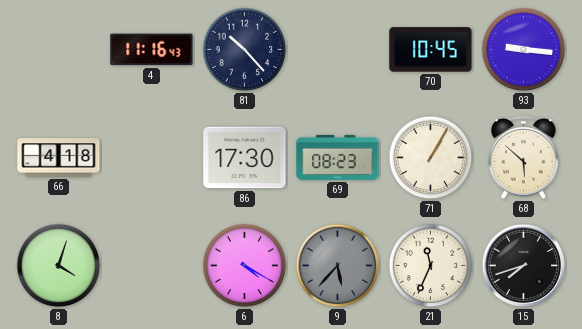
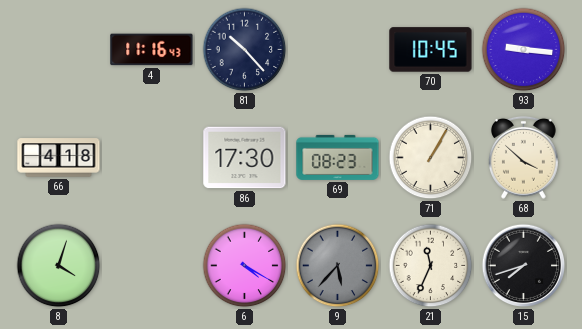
68: 5:52 -> 3:52 (523, 157)
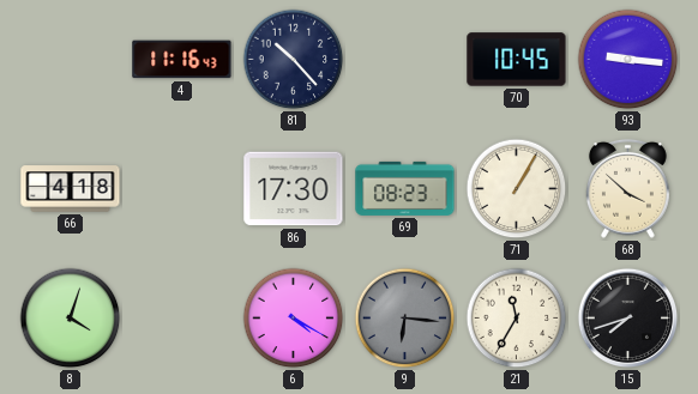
9: 5:37 -> 6:16 (405, 319)
21: 11:34 -> 11:35 (517, 319)
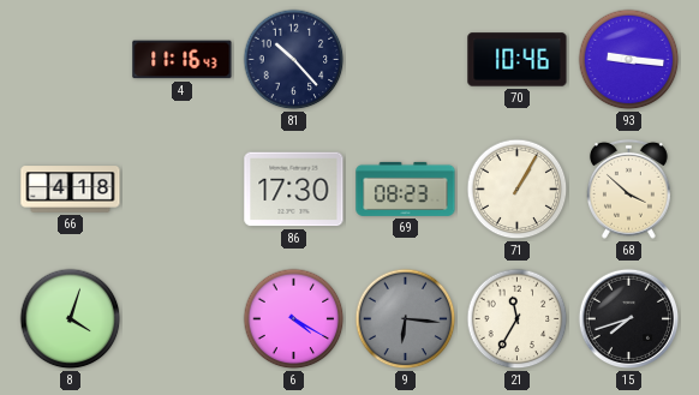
70: 10:45 -> 10:46 (518, 60)
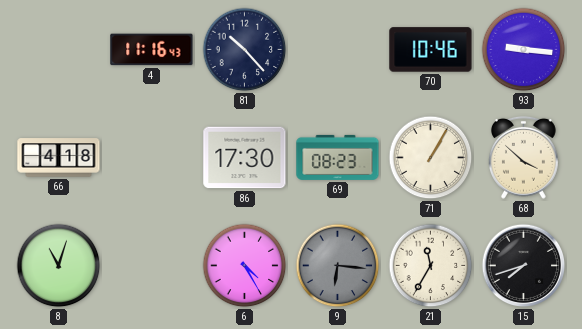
8: 4:03 -> 11:03 (59, 266)
6: 4:20 -> 4:25 (245, 266)
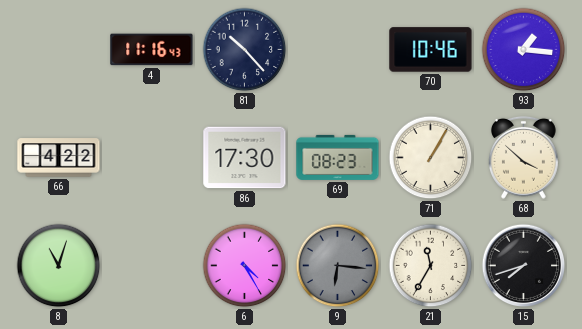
93: 9:16 -> 1:16 (524, 50)
66: 4:18 -> 4:22 (59, 158)
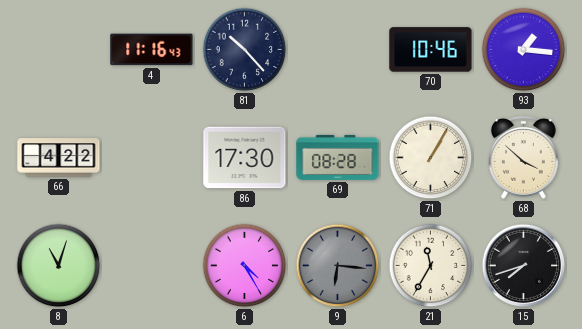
69: 08:23 -> 08:28 (338, 157)
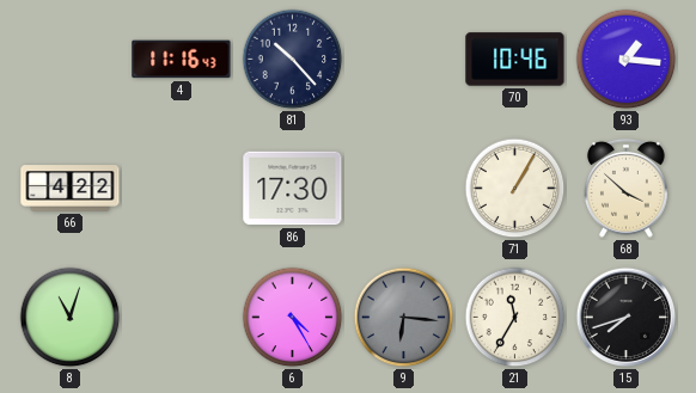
69: 08:28 -> none (338, 157)
